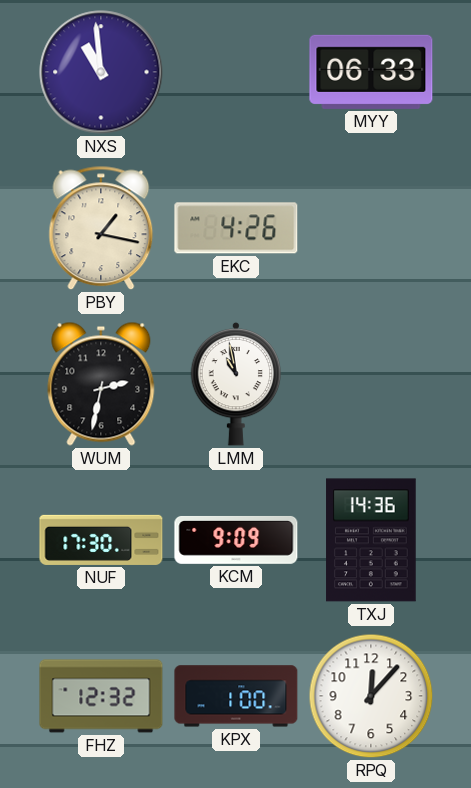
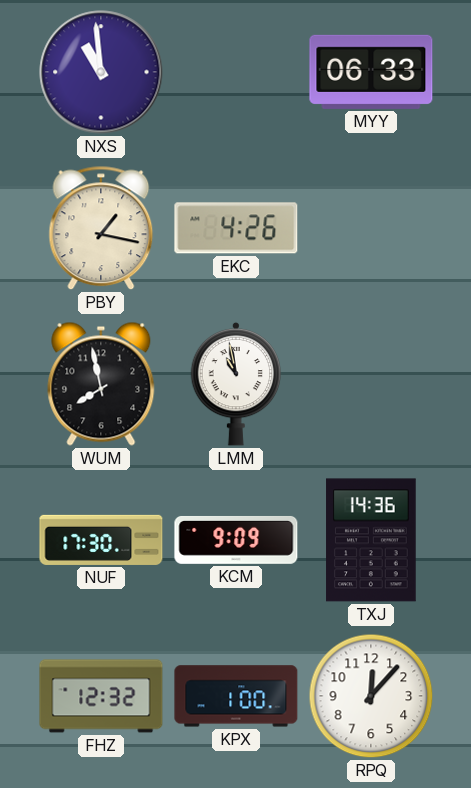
WUM: 2:32 -> 7:58 (101, 384)
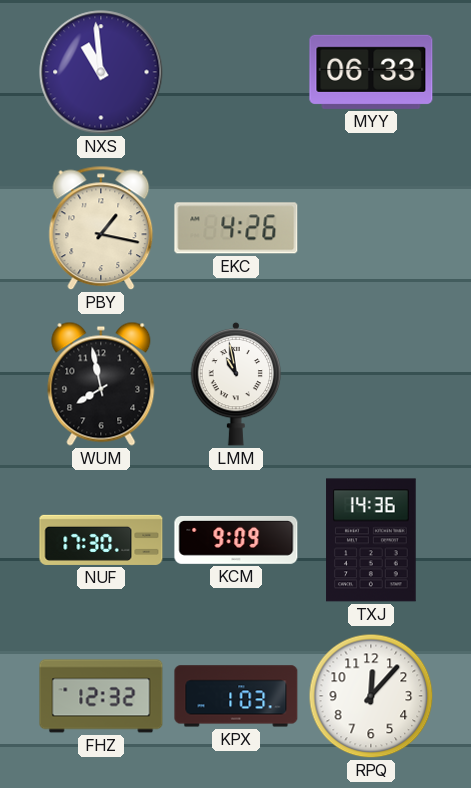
KPX: 1:00 -> 1:03 (236, 696)
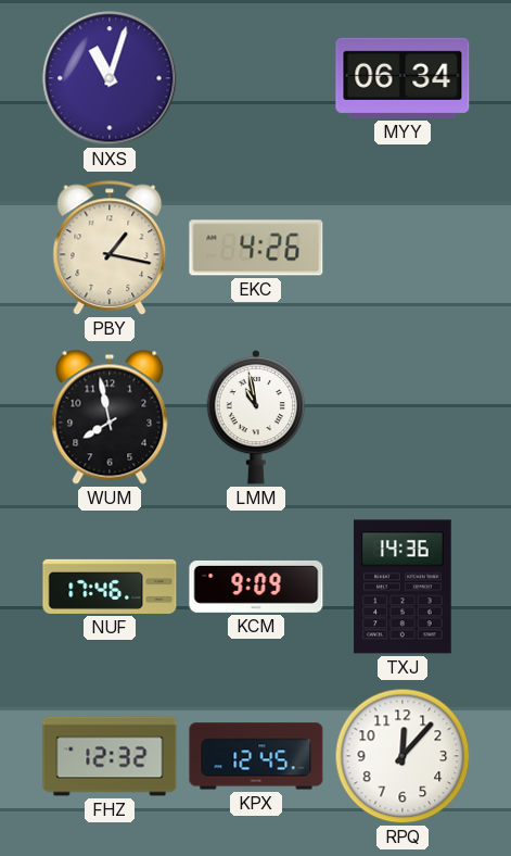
NXS: 10:59 -> 11:03 (110, 78)
MYY: 06:33 -> 06:34 (403, 78)
NUF: 17:30 -> 17:46 (110, 587)
KPX: 1:03 -> 12:45 (256, 756)
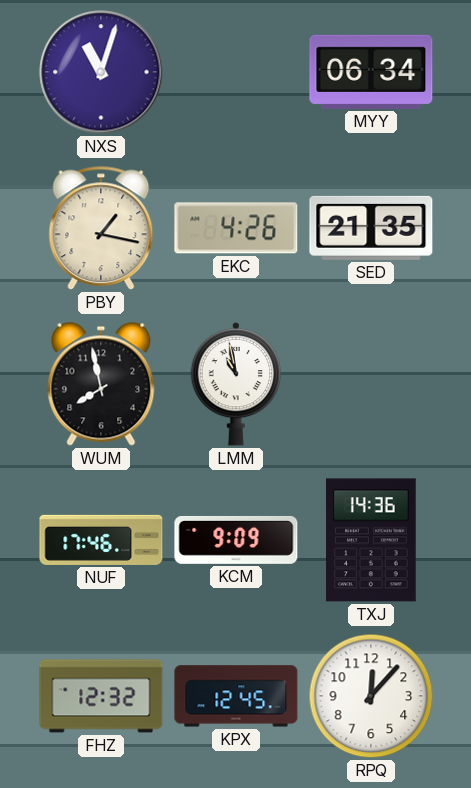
SED: none -> 21:35 (371, 228)
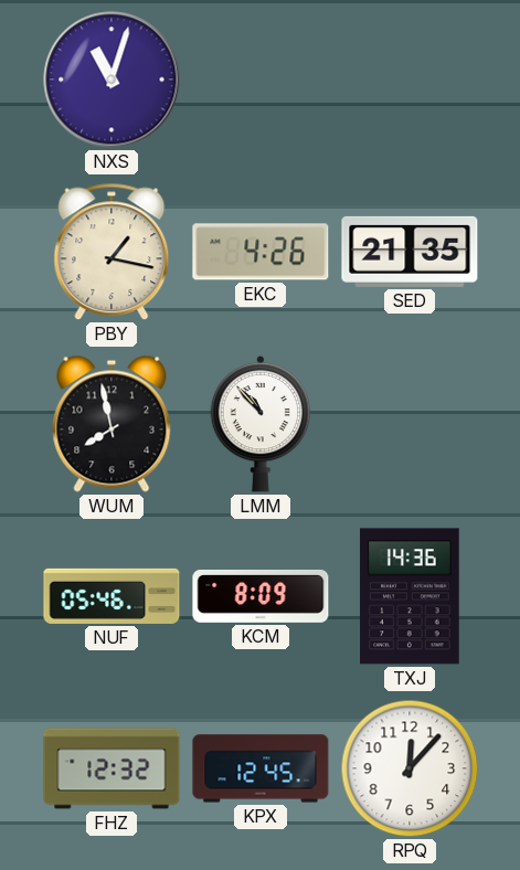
MYY: 06:34 -> none (371, 72)
LMM: 10:58 -> 10:53 (261, 424)
NUF: 17:46 -> 05:46 (112, 596)
KCM: 9:09 -> 8:09 (261, 596)
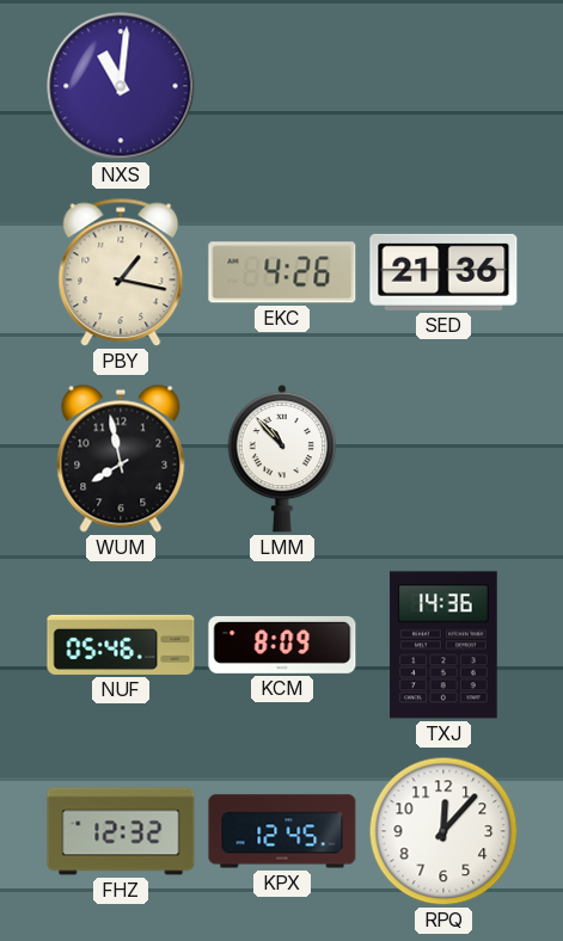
NXS: 11:03 -> 11:01 (121, 86)
SED: 21:35 -> 21:36 (443, 272)
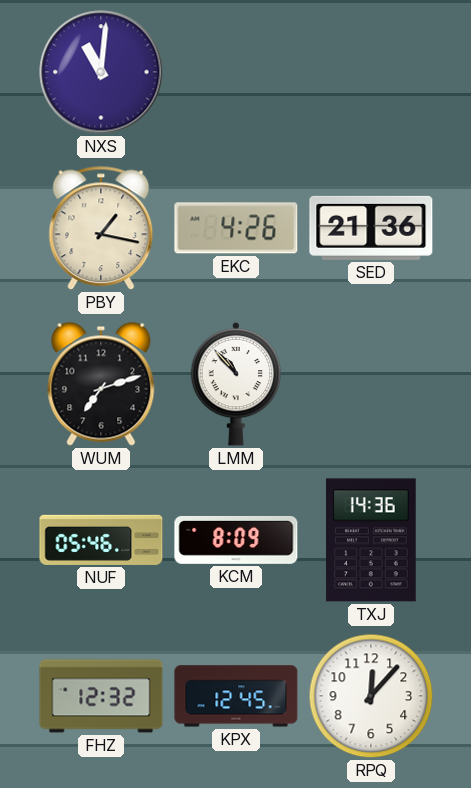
WUM: 7:58 -> 7:12 (101, 384)
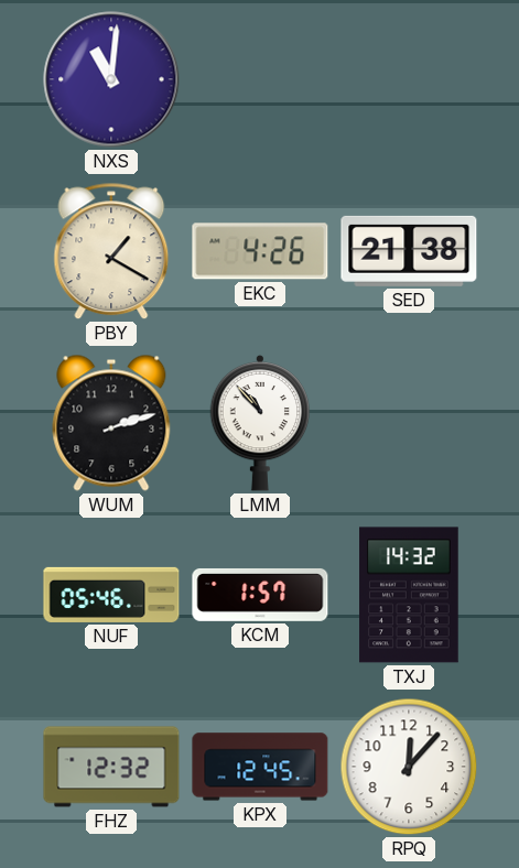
PBY: 1:17 -> 1:20 (111, 251)
SED: 21:36 -> 21:38 (409, 251)
WUM: 7:12 -> 2:12 (111, 423)
KCM: 8:09 -> 1:57 (260, 595)
TXJ: 14:36 -> 14:32 (409, 595)
